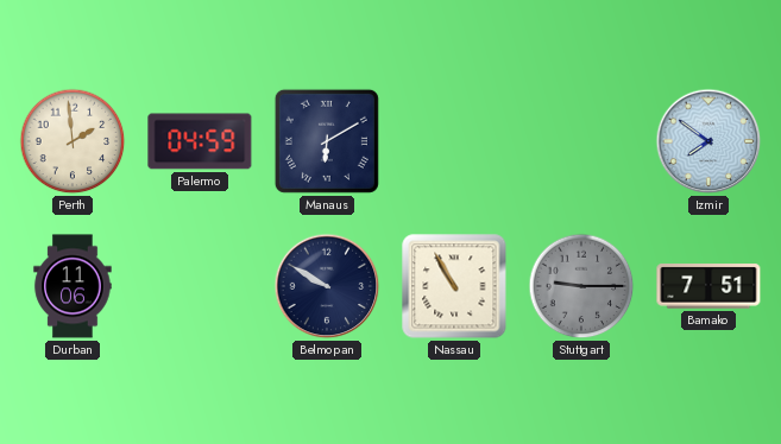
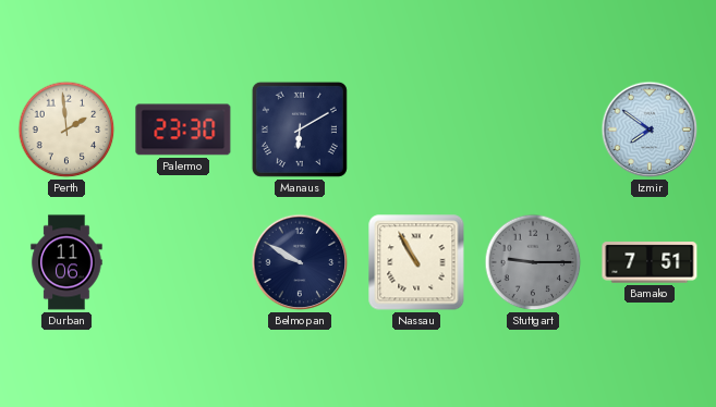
Palermo: 04:59 -> 23:30 (183, 129)
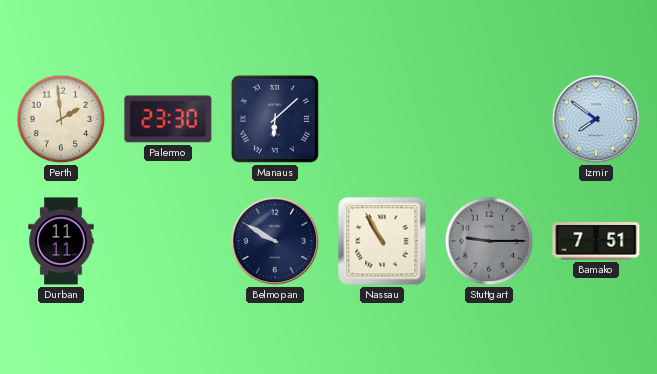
Manaus: 6:10 -> 6:08 (275, 119)
Durban: 11:06 -> 11:11 (61, 241)
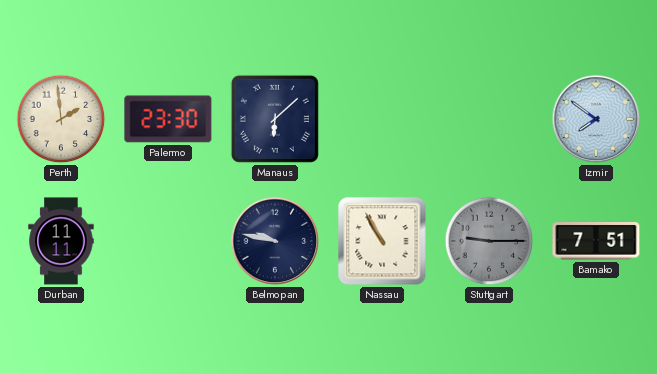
Belmopan: 9:50 -> 9:47 (275, 241)
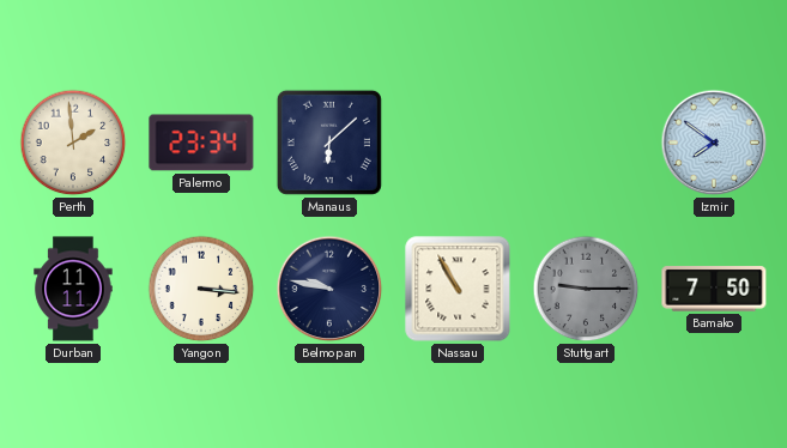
Palermo: 23:30 -> 23:34 (201, 143)
Yangon: none -> 3:16 (201, 289)
Bamako: 7:51 -> 7:50 (714, 289)
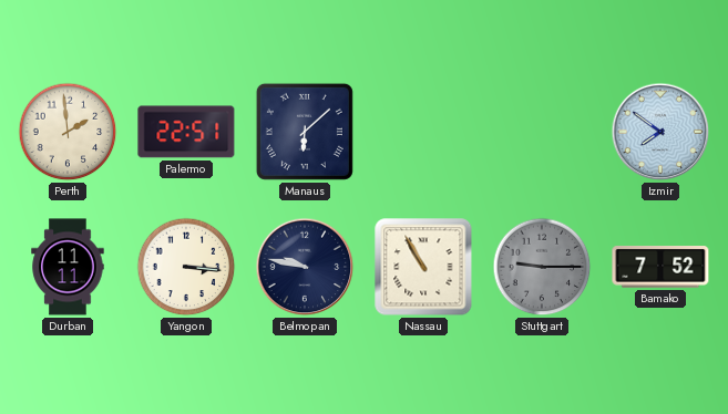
Palermo: 23:34 -> 22:51 (186, 132)
Bamako: 7:50 -> 7:52 (660, 267)
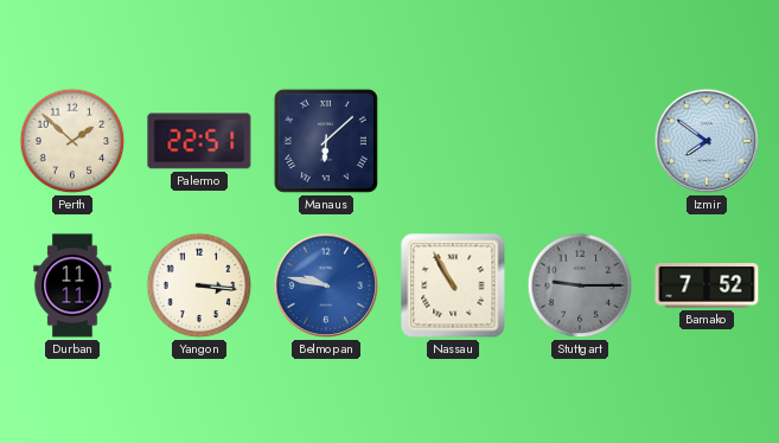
Perth: 1:59 -> 1:52 (72, 141)
Belmopan dial: navy -> blue (326, 285)
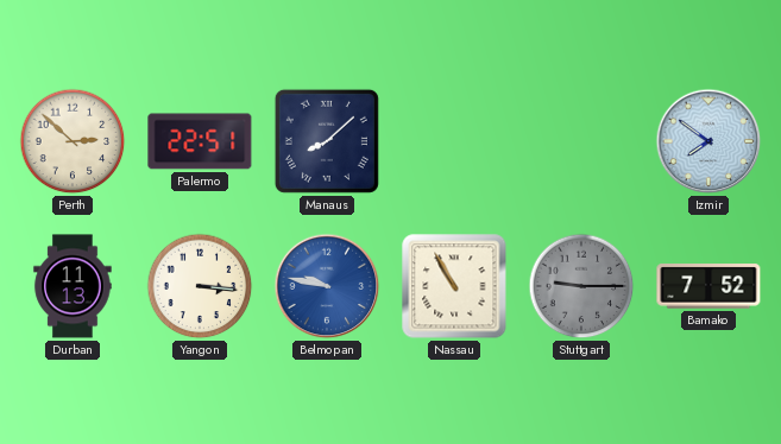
Perth: 1:52 -> 2:52 (73, 141)
Manaus: 6:08 -> 8:08 (327, 141)
Durban: 11:11 -> 11:13 (73, 286)
